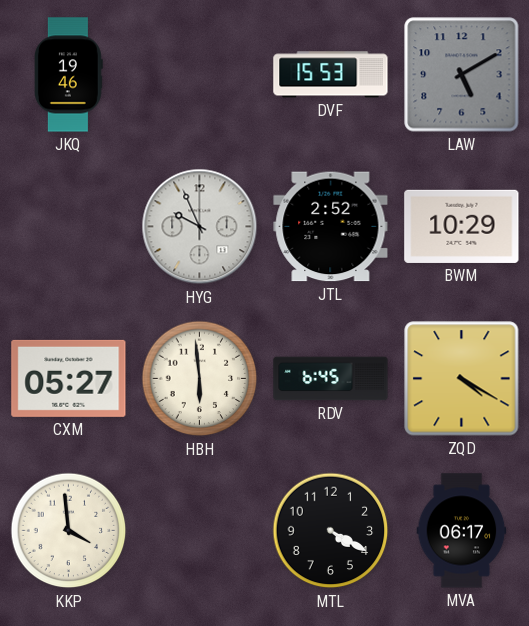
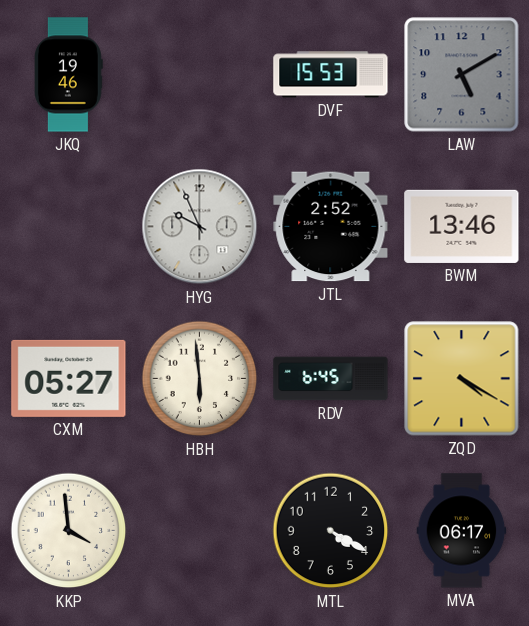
BWM: 10:29 -> 13:46 (462, 226)
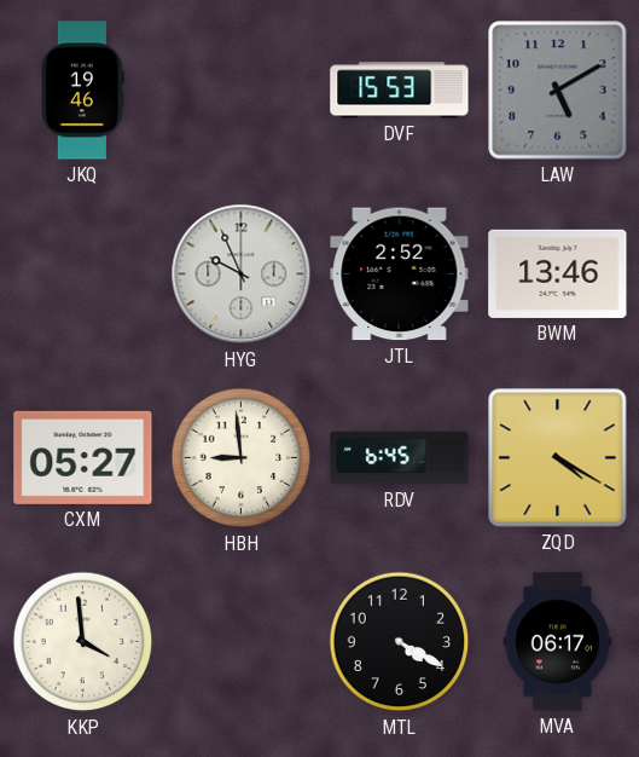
HBH: 5:59 -> 8:59 (242, 458)
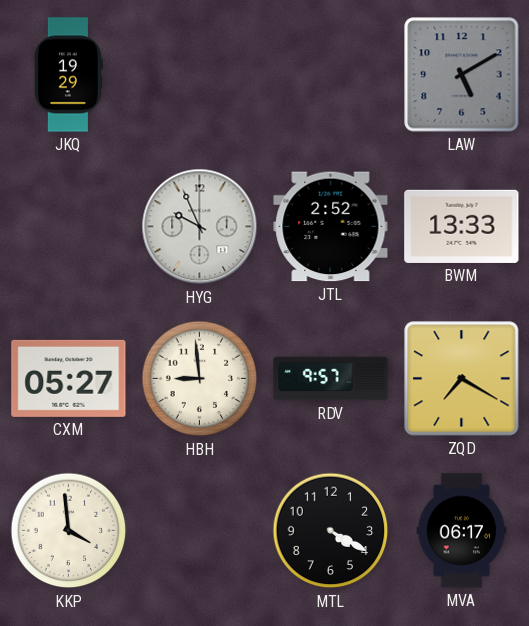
JKQ: 19:46 -> 19:29 (68, 75)
DVF: 15:53 -> none (400, 91)
BWM: 13:46 -> 13:33 (462, 226)
RDV: 6:45 -> 9:57 (331, 379)
ZQD: 4:20 -> 7:20 (462, 379)
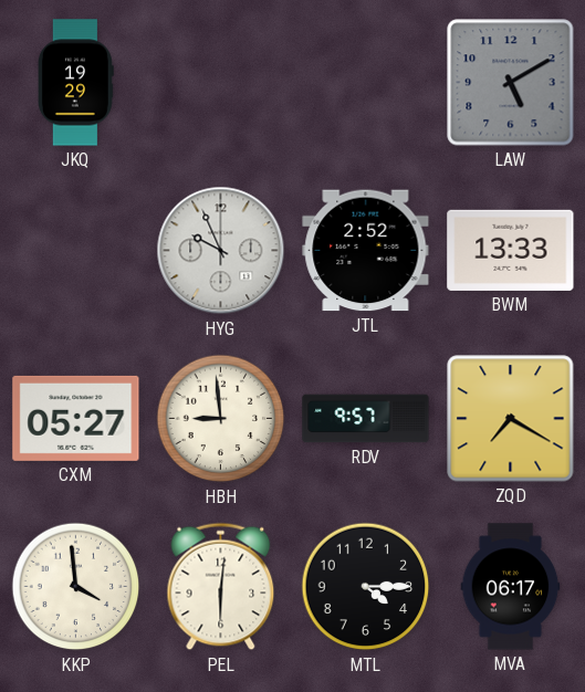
PEL: none -> 6:01 (221, 587)
MTL: 4:20 -> 4:15 (366, 587)
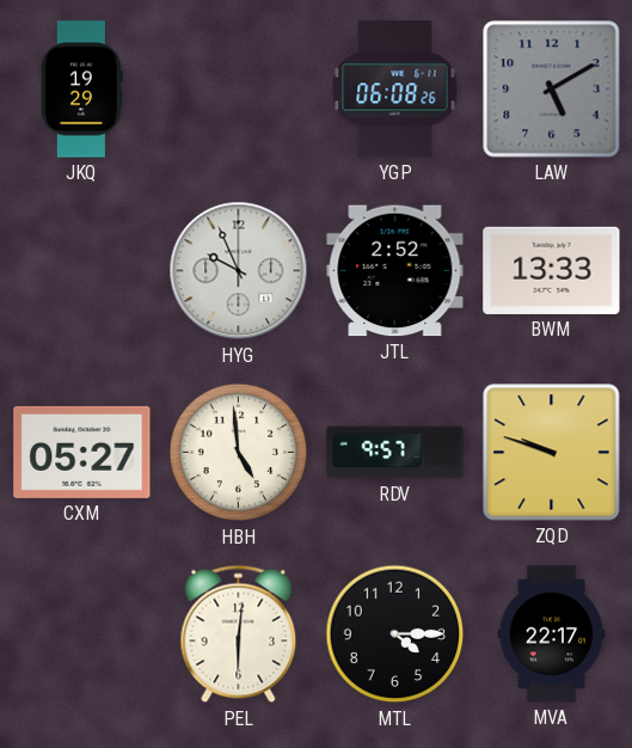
YGP: none -> 06:08 (395, 90)
HBH: 8:59 -> 4:59 (239, 453)
ZQD: 7:20 -> 9:48 (552, 453)
KKP: 3:59 -> none (76, 587)
MVA: 06:17 -> 22:17 (552, 634)
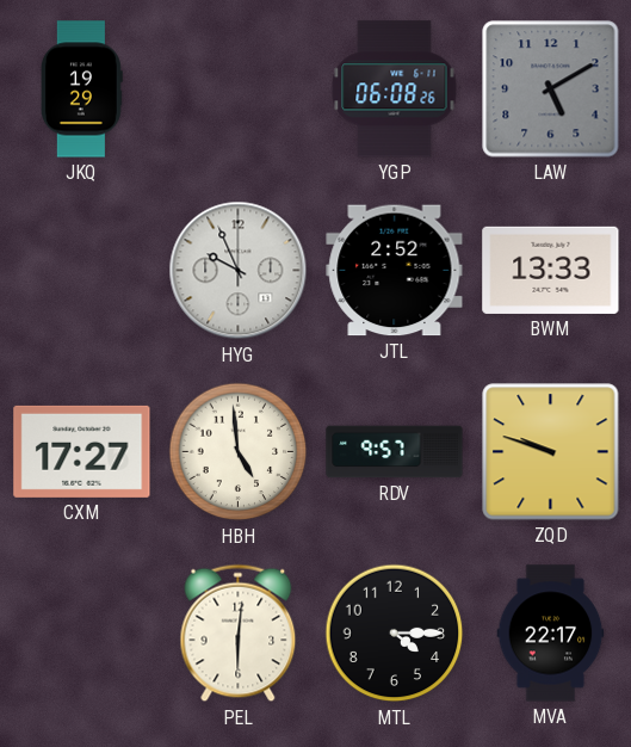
CXM: 05:27 -> 17:27 (82, 451)
